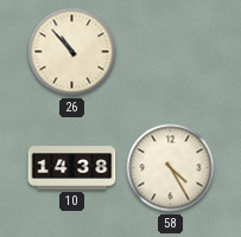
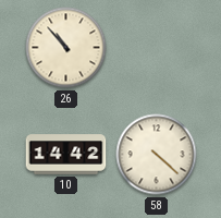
10: 14:38 -> 14:42 (66, 155)
58: 4:25 -> 4:22 (157, 155)
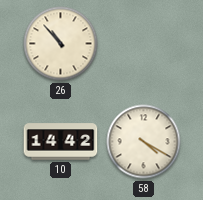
58: 4:22 -> 4:20 (144, 142)
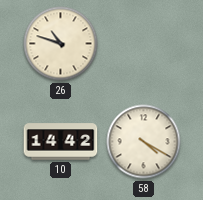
26: 10:53 -> 10:48 (61, 44)
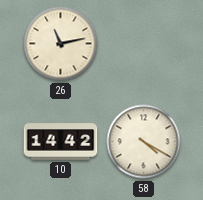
26: 10:48 -> 11:13 (61, 44)
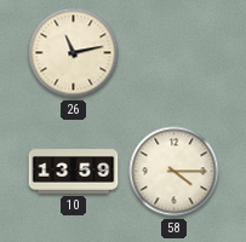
10: 14:42 -> 13:59 (74, 172)
58: 4:20 -> 4:15 (175, 172)
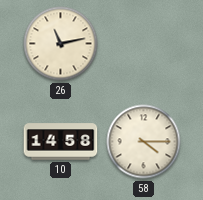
10: 13:59 -> 14:58 (61, 142)
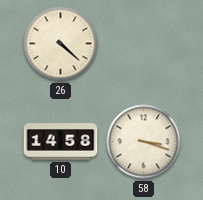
26: 11:13 -> 4:22 (61, 44)
58: 4:15 -> 3:18 (144, 142)
